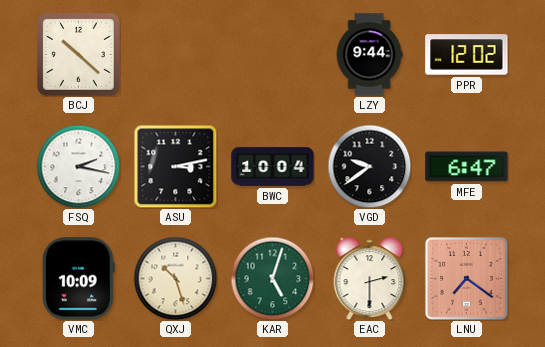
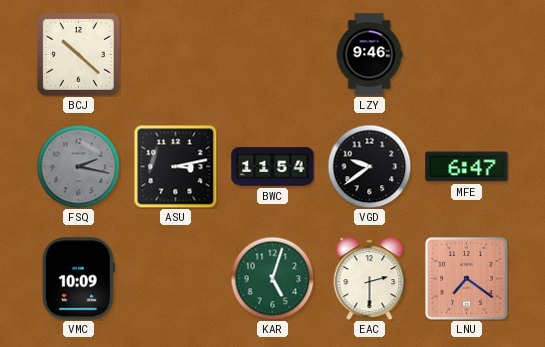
LZY: 9:44 -> 9:46 (369, 55)
PPR: 12:02 -> none (467, 55)
FSQ dial: white -> grey (78, 166)
BWC: 10:04 -> 11:54 (273, 167)
QXJ: 10:27 -> none (175, 278)
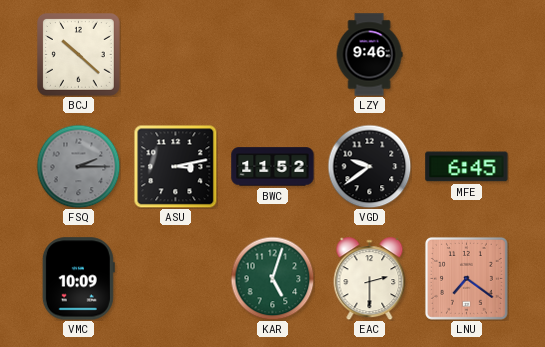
FSQ: 2:17 -> 2:15 (78, 166)
BWC: 11:54 -> 11:52 (273, 167)
MFE: 6:47 -> 6:45 (467, 167)
